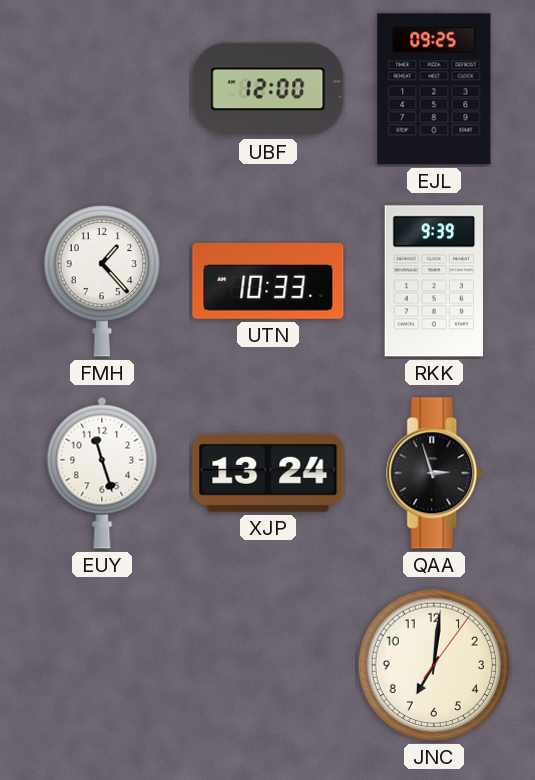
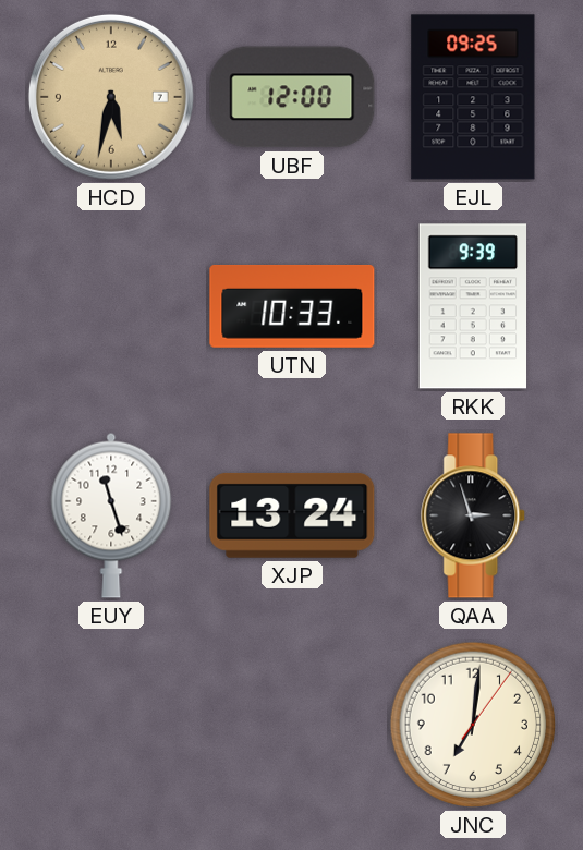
HCD: none -> 5:32 (111, 97)
FMH: 1:23 -> none (101, 281)
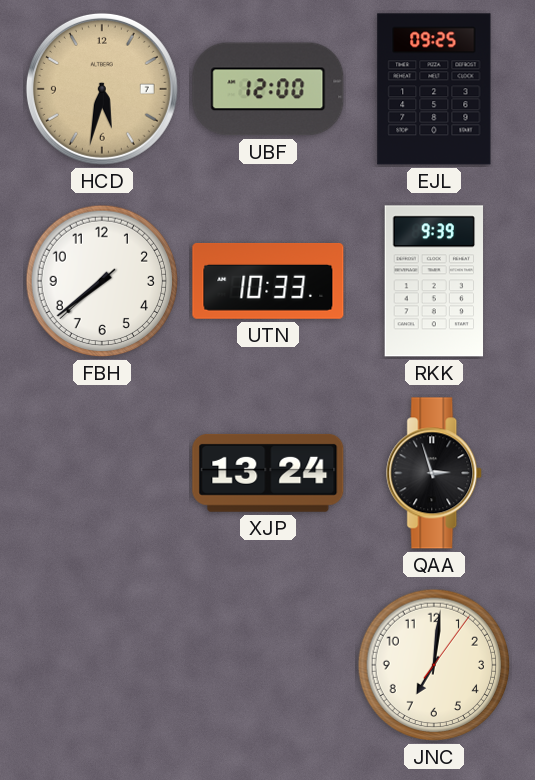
FBH: none -> 7:38 (102, 281)
EUY: 11:27 -> none (111, 515)
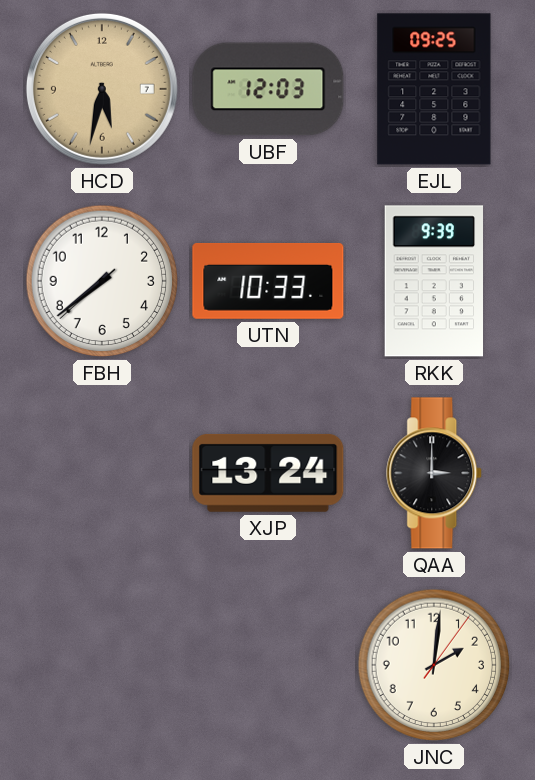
UBF: 12:00 -> 12:03 (268, 89)
QAA: 2:57 -> 3:00 (435, 473)
JNC: 7:01 -> 2:01 (434, 665)
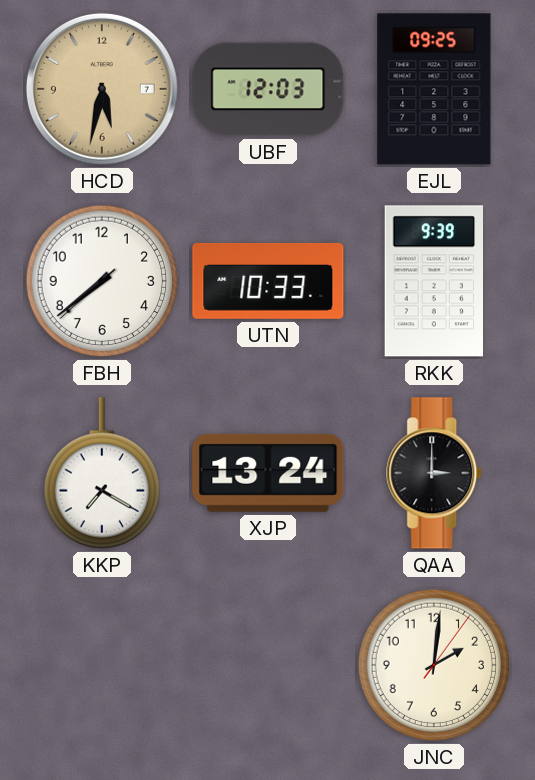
KKP: none -> 7:20 (101, 473)
